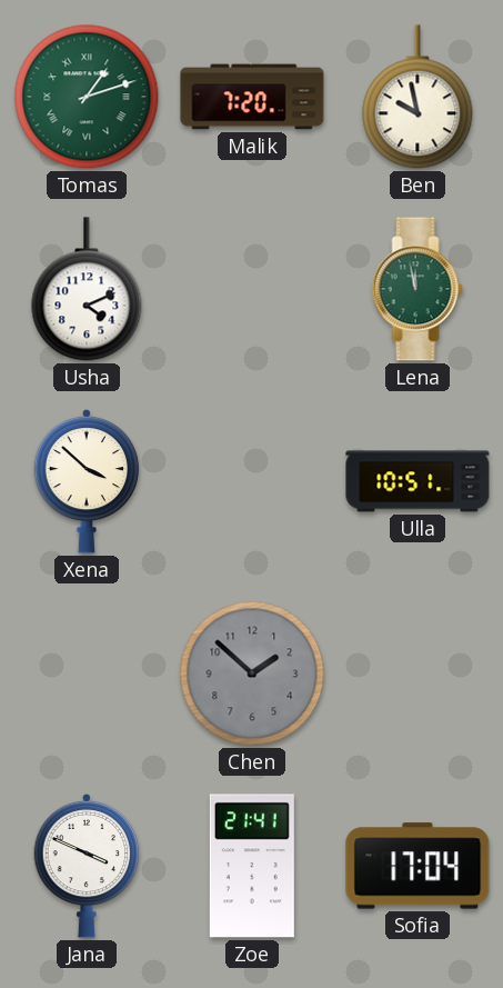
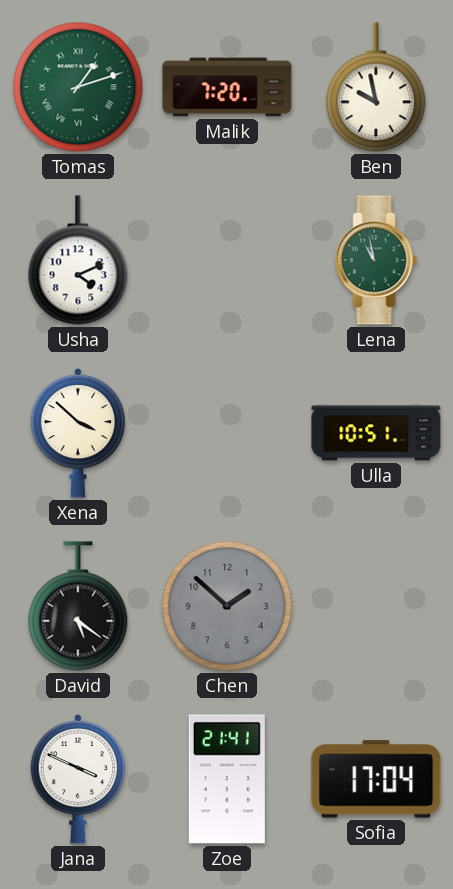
Lena: 11:58 -> 10:58 (376, 260)
David: none -> 5:21 (78, 606)
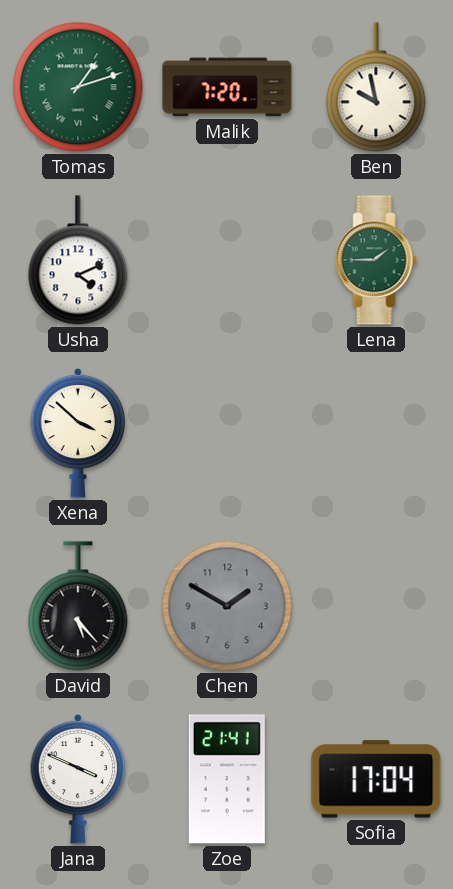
Lena: 10:58 -> 1:45 (376, 260)
Ulla: 10:51 -> none (376, 433)
David: 5:21 -> 5:23 (78, 606)
Chen: 1:52 -> 1:50 (227, 606)
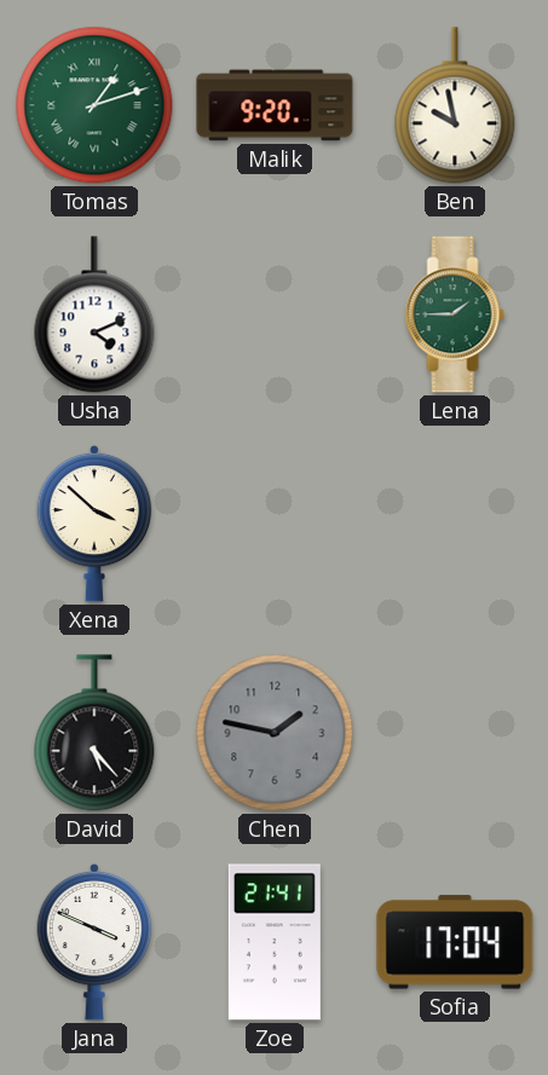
Malik: 7:20 -> 9:20 (275, 105)
Chen: 1:50 -> 1:47 (275, 733)
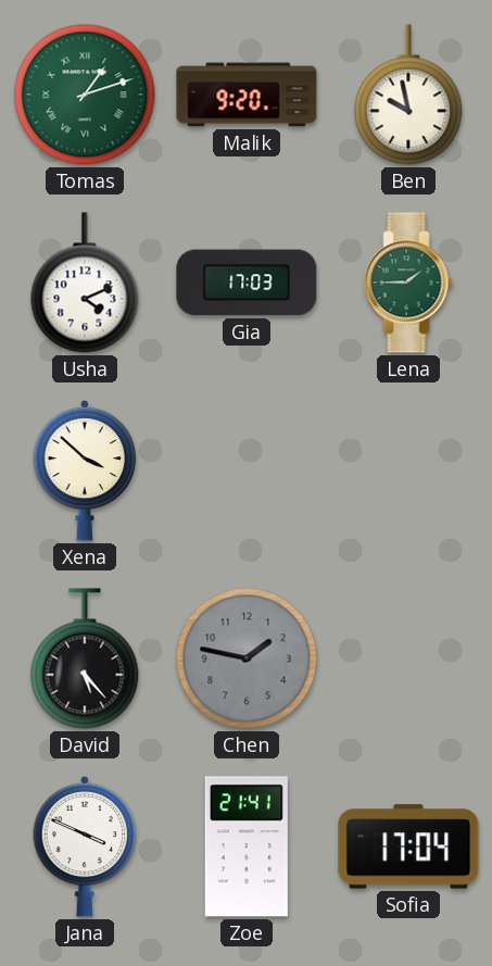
Gia: none -> 17:03 (247, 283)
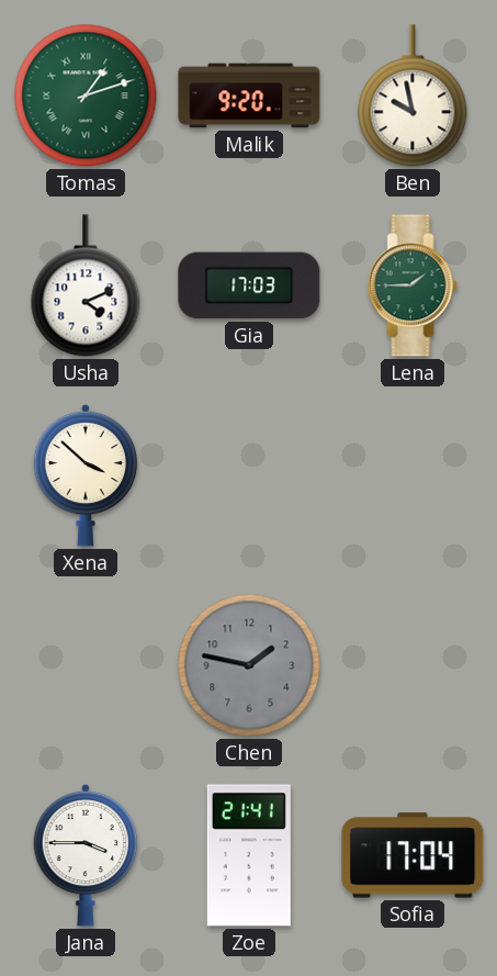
David: 5:23 -> none (85, 658)
Jana: 3:49 -> 3:45 (86, 855)
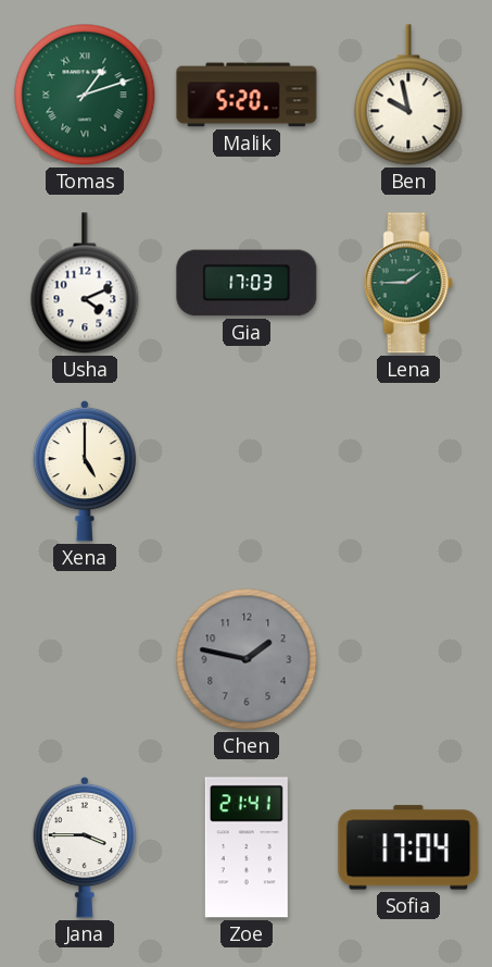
Malik: 9:20 -> 5:20 (247, 95)
Xena: 3:52 -> 5:00 (85, 471)
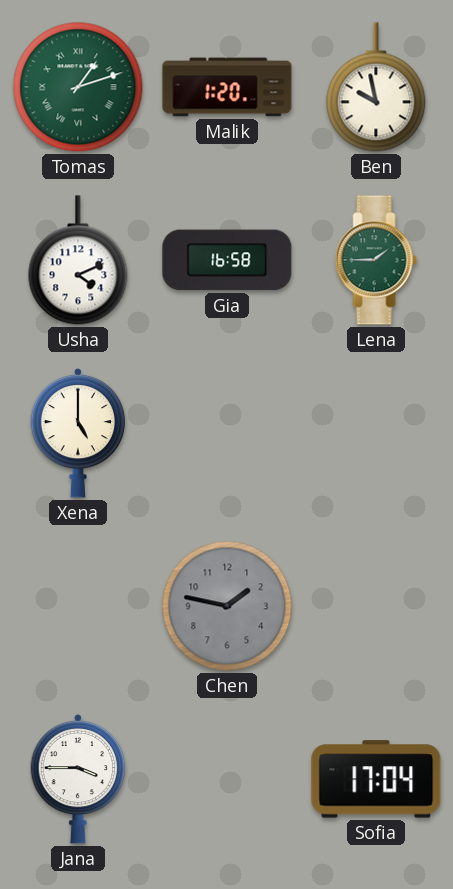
Malik: 5:20 -> 1:20 (227, 87)
Gia: 17:03 -> 16:58 (227, 260)
Zoe: 21:41 -> none (247, 847)
